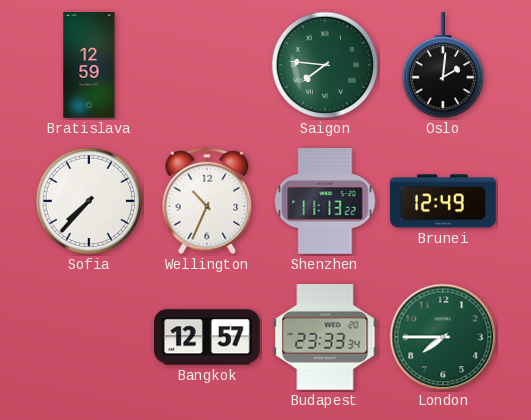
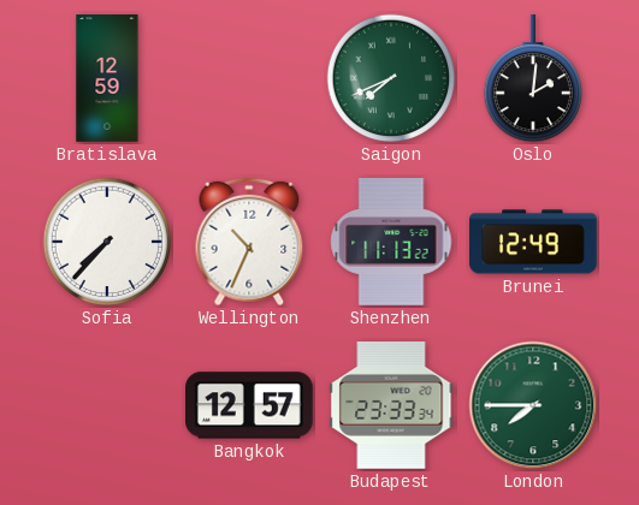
Saigon: 7:46 -> 7:41 (391, 78)
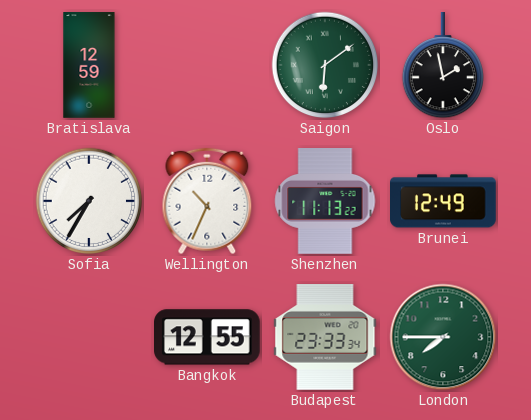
Saigon: 7:41 -> 6:09 (325, 65)
Oslo: 2:01 -> 1:58 (442, 66)
Sofia: 7:37 -> 7:35 (89, 201)
Bangkok: 12:57 -> 12:55 (208, 337)
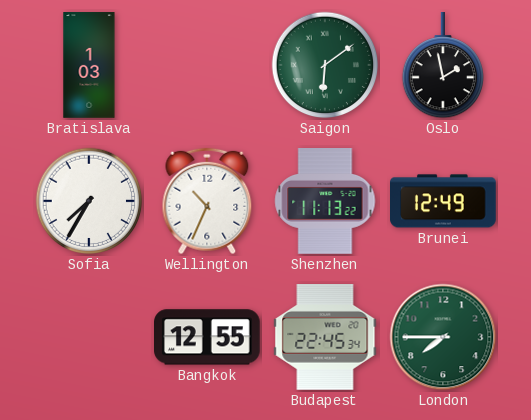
Bratislava: 12:59 -> 1:03 (89, 65)
Budapest: 23:33 -> 22:45 (325, 338)
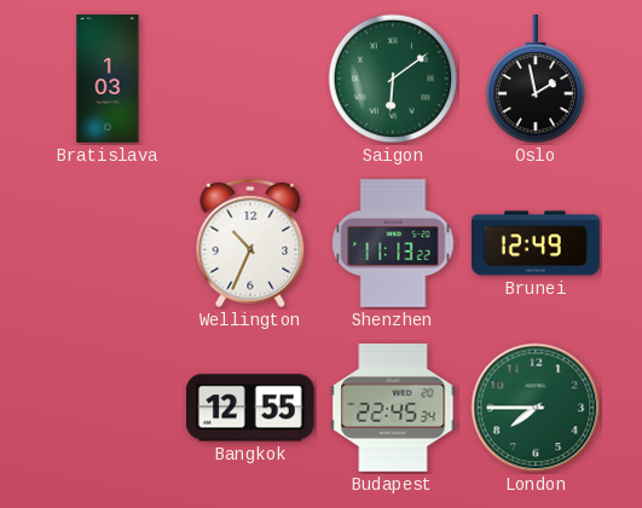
Sofia: 7:35 -> none (89, 201)
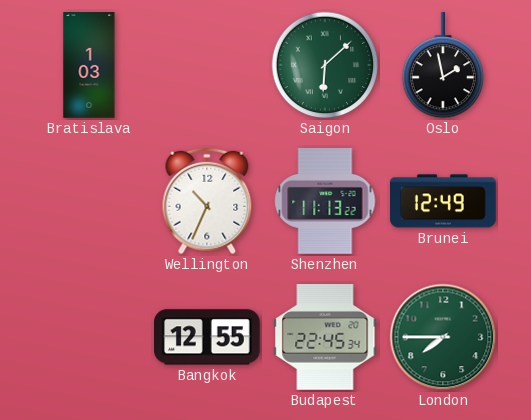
Saigon: 6:09 -> 6:08 (325, 65)
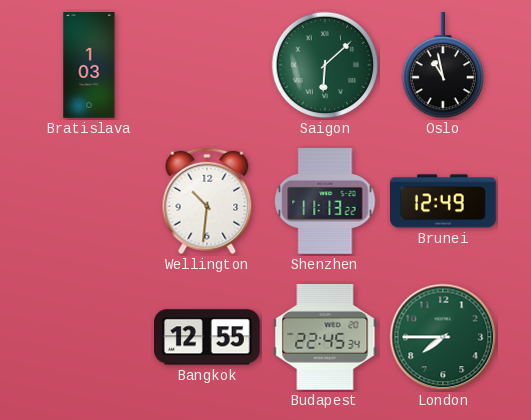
Oslo: 1:58 -> 10:58 (442, 66)
Wellington: 10:34 -> 10:31 (207, 201)
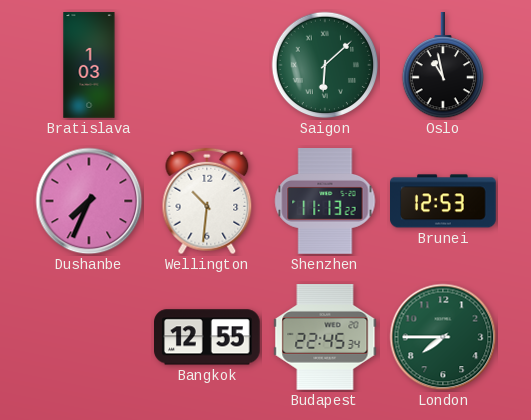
Dushanbe: none -> 7:34 (89, 201)
Brunei: 12:49 -> 12:53 (443, 201)
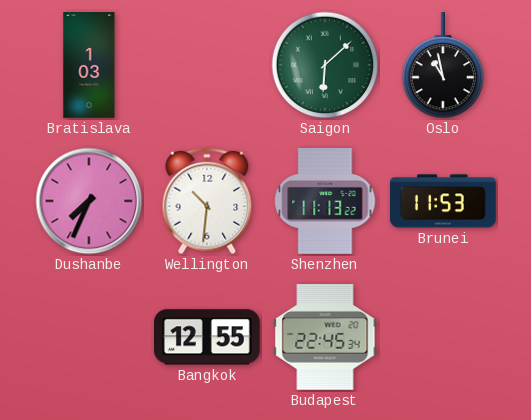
Brunei: 12:53 -> 11:53 (443, 201)
London: 7:45 -> none (443, 337)
